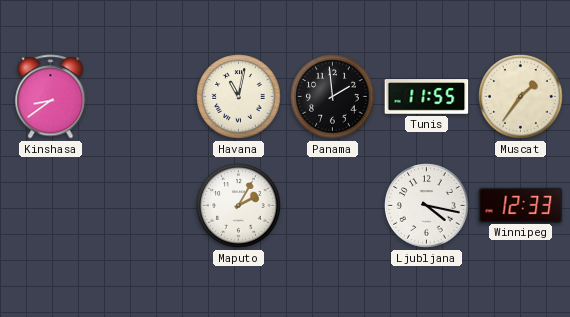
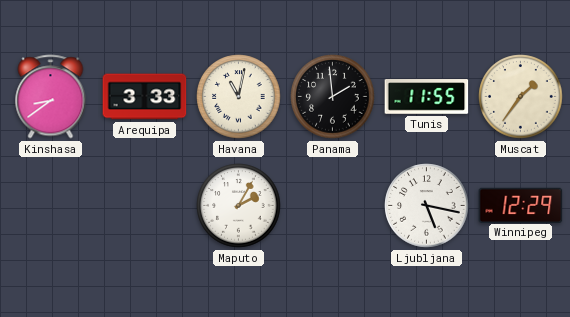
Arequipa: none -> 3:33 (145, 97)
Ljubljana: 4:17 -> 5:17 (427, 206)
Winnipeg: 12:33 -> 12:29 (521, 205)
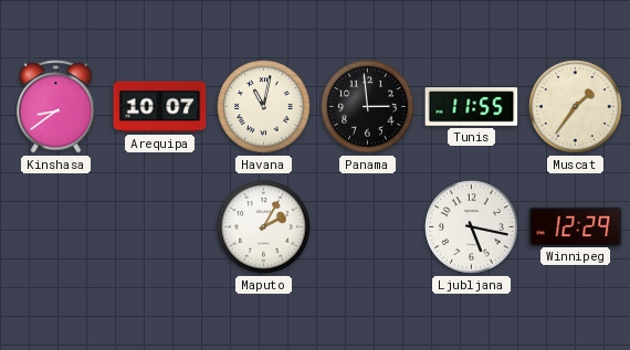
Arequipa: 3:33 -> 10:07 (160, 107)
Panama: 1:59 -> 2:59 (368, 107)
